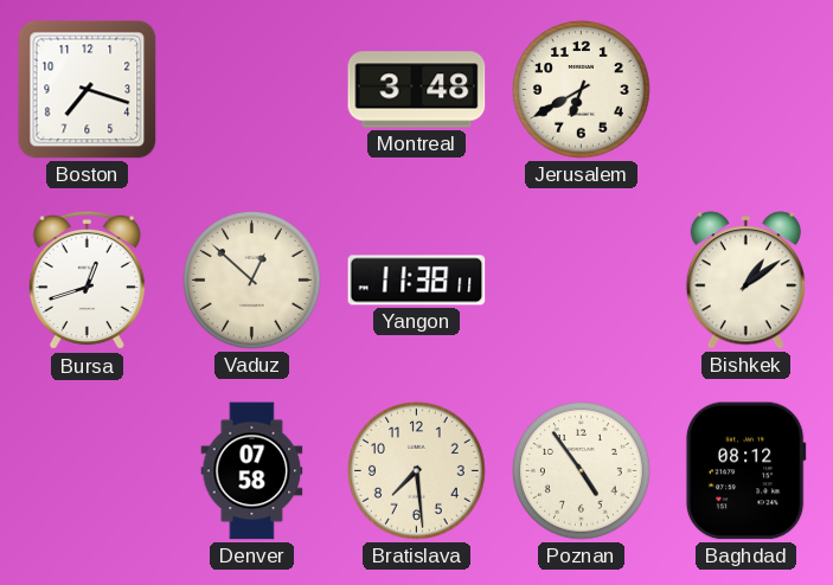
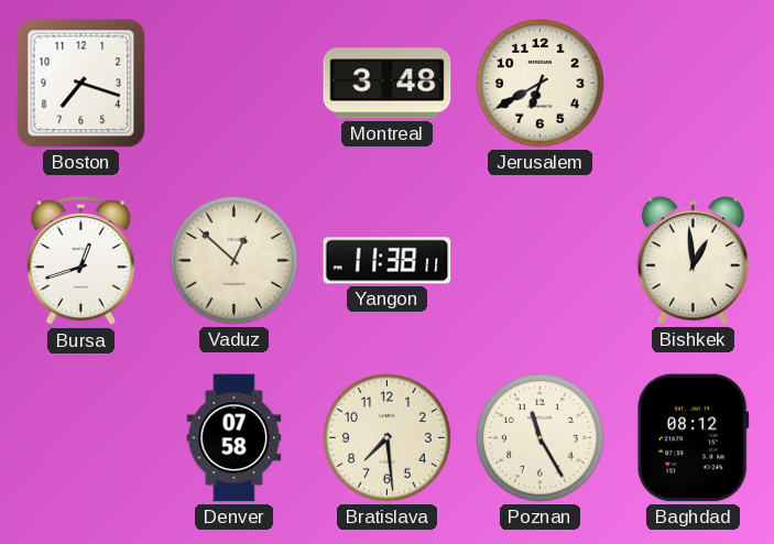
Bishkek: 1:09 -> 12:59 (693, 261)
Poznan: 4:54 -> 11:25 (541, 438)
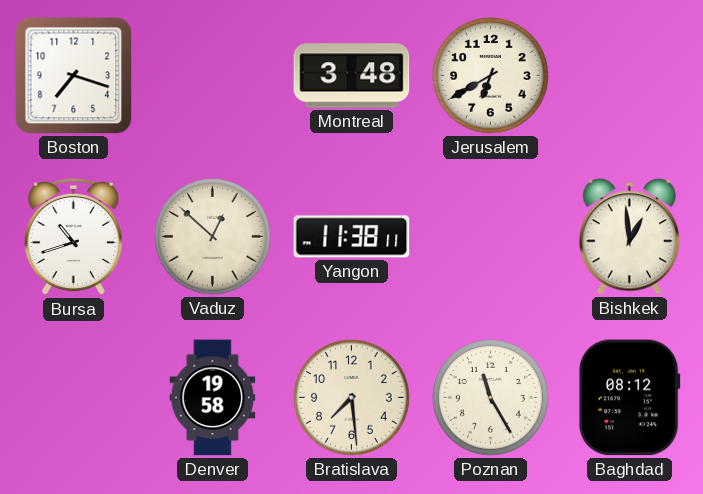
Bursa: 12:42 -> 10:42 (73, 237)
Denver: 07:58 -> 19:58 (213, 398)
